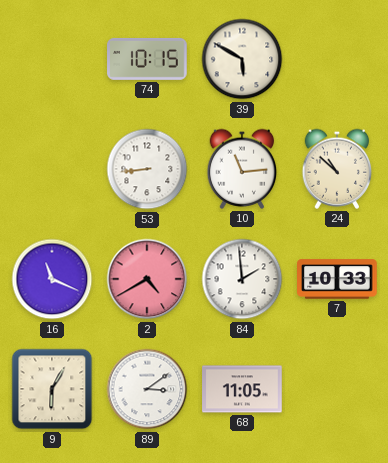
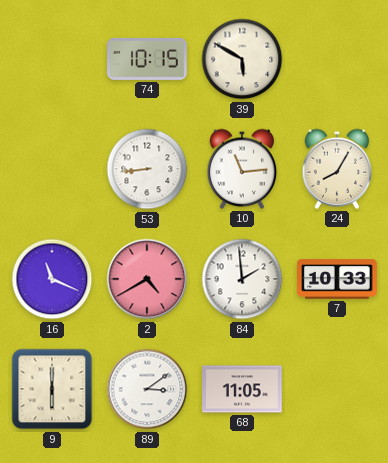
24: 10:52 -> 8:05 (337, 169)
9: 6:05 -> 6:00 (52, 389)
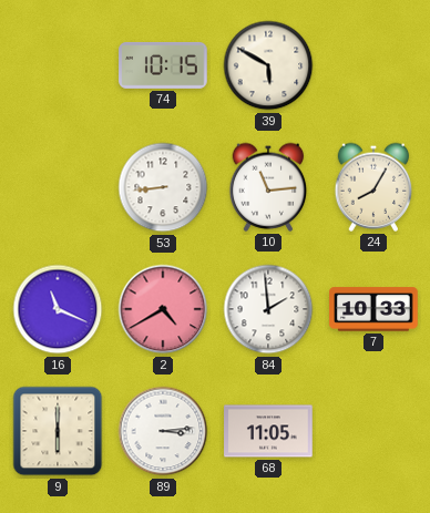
89: 3:09 -> 3:14 (163, 431)
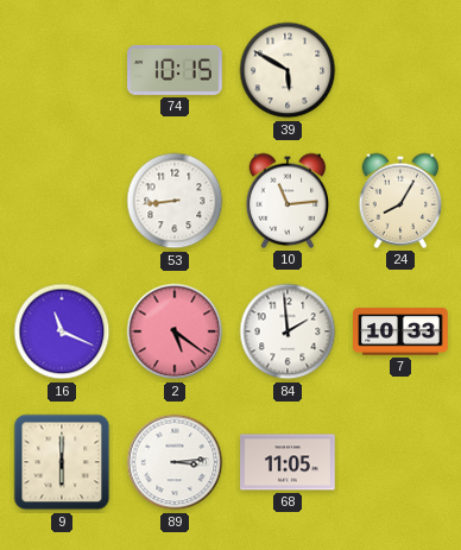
2: 4:40 -> 5:21 (175, 331)
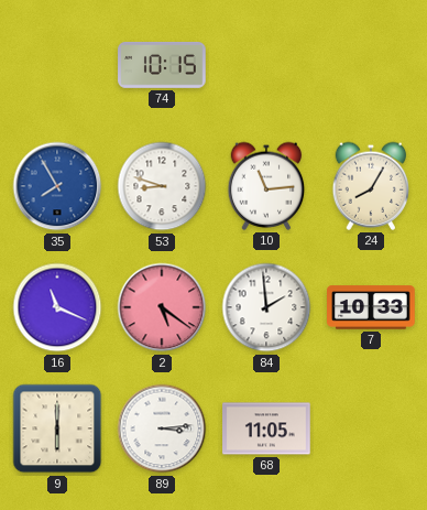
39: 5:50 -> none (288, 70)
35: none -> 7:55 (57, 186)
53: 8:44 -> 8:48 (162, 186)
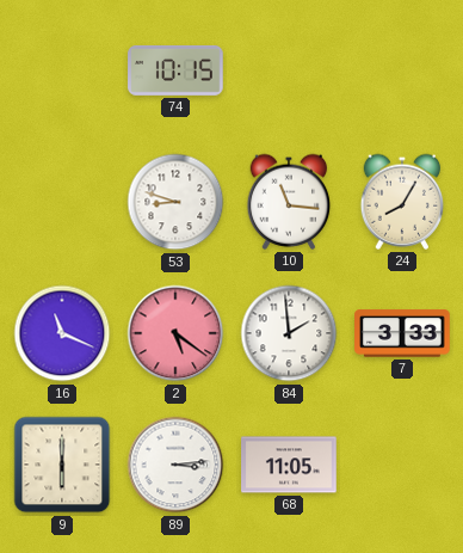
35: 7:55 -> none (57, 186)
10: 11:14 -> 11:16 (289, 202)
7: 10:33 -> 3:33 (402, 333)
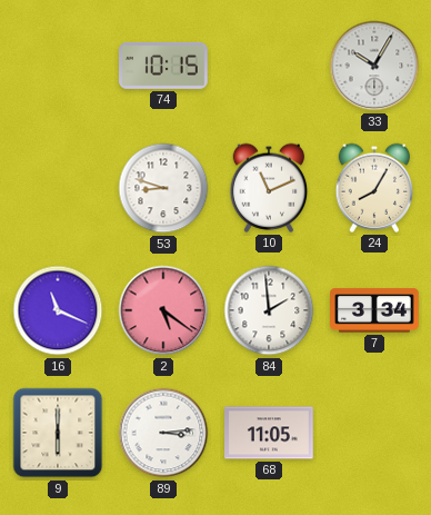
33: none -> 10:05 (374, 66)
10: 11:16 -> 11:11 (269, 188)
7: 3:33 -> 3:34 (374, 310)
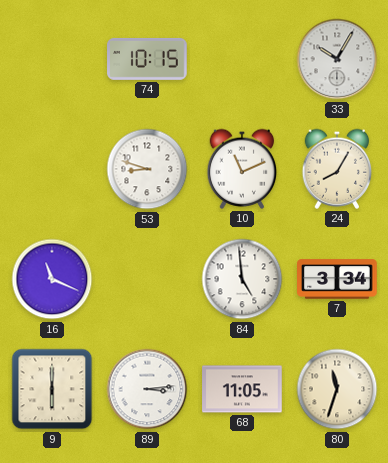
2: 5:21 -> none (163, 310)
84: 1:59 -> 4:59 (242, 279)
80: none -> 11:33 (337, 389)
